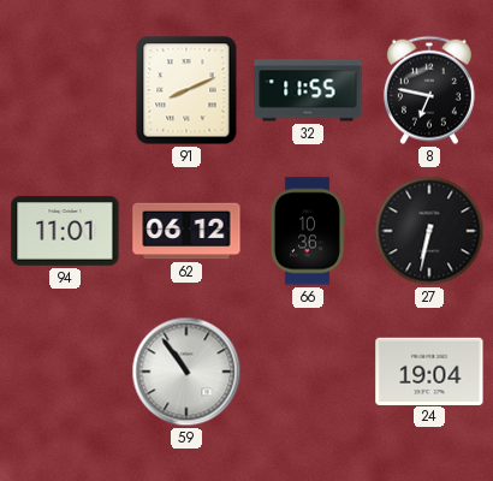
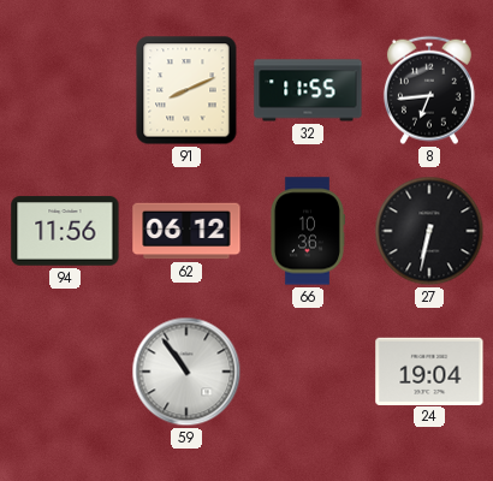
8: 6:47 -> 6:44 (429, 90)
94: 11:01 -> 11:56 (65, 231)
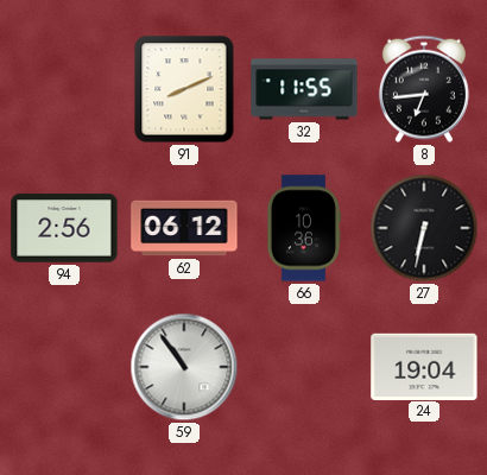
94: 11:56 -> 2:56 (64, 228)
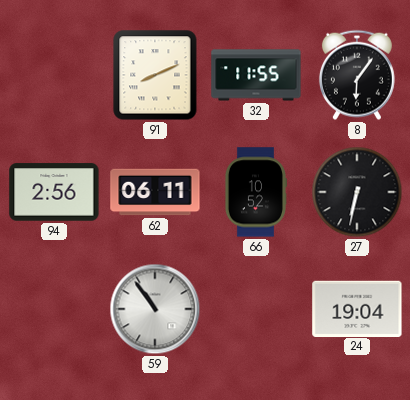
8: 6:44 -> 6:06 (357, 75)
62: 06:12 -> 06:11 (155, 192)
66: 10:36 -> 10:52 (255, 192)
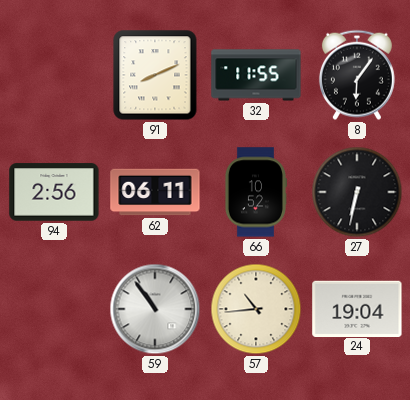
57: none -> 10:44 (256, 309)
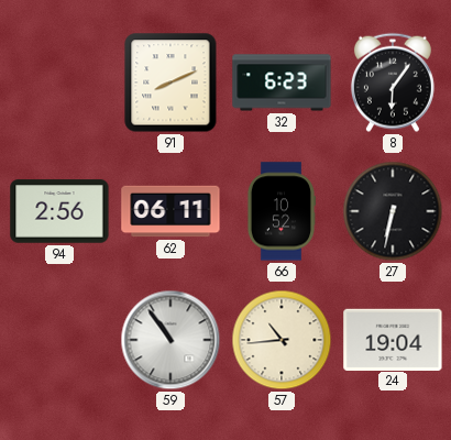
32: 11:55 -> 6:23 (282, 82)
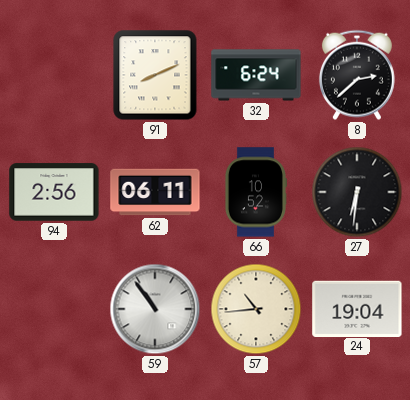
32: 6:23 -> 6:24 (256, 75)
8: 6:06 -> 2:38 (357, 75)
27: 6:32 -> 6:31 (357, 192)
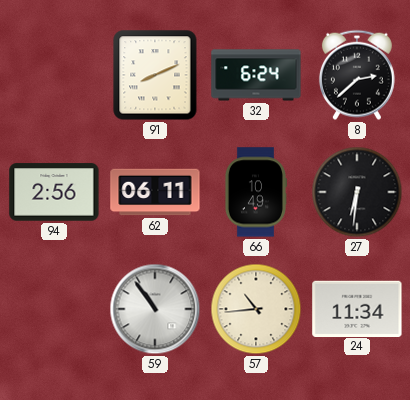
66: 10:52 -> 10:49 (255, 192)
24: 19:04 -> 11:34 (357, 308)
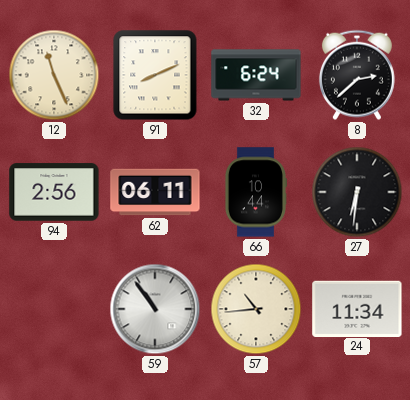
12: none -> 11:26 (54, 75)
66: 10:49 -> 10:44 (255, 192)
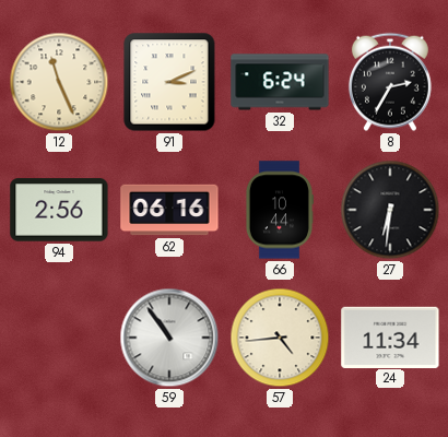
91: 8:11 -> 3:11 (169, 82)
8: 2:38 -> 2:35 (390, 82)
62: 06:11 -> 06:16 (169, 210)
57: 10:44 -> 4:44 (280, 338)
